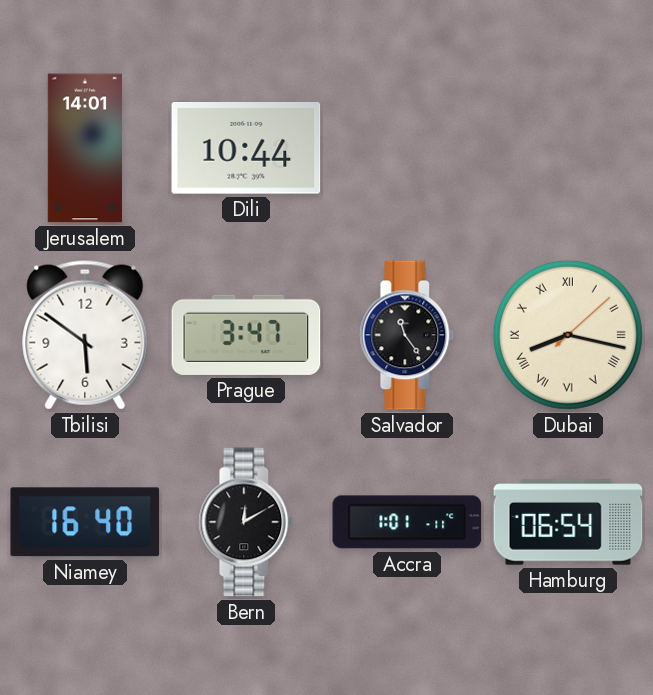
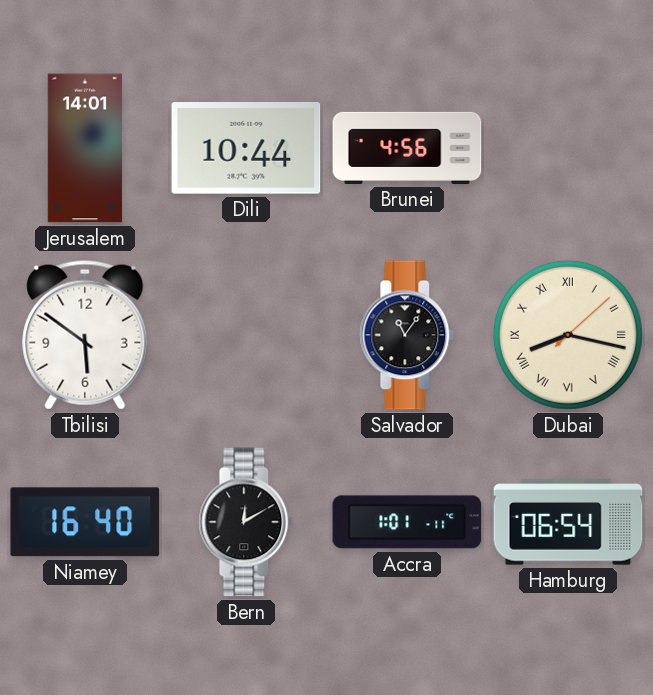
Brunei: none -> 4:56 (407, 148)
Prague: 3:47 -> none (246, 335)
Salvador: 11:24 -> 11:06 (407, 335)
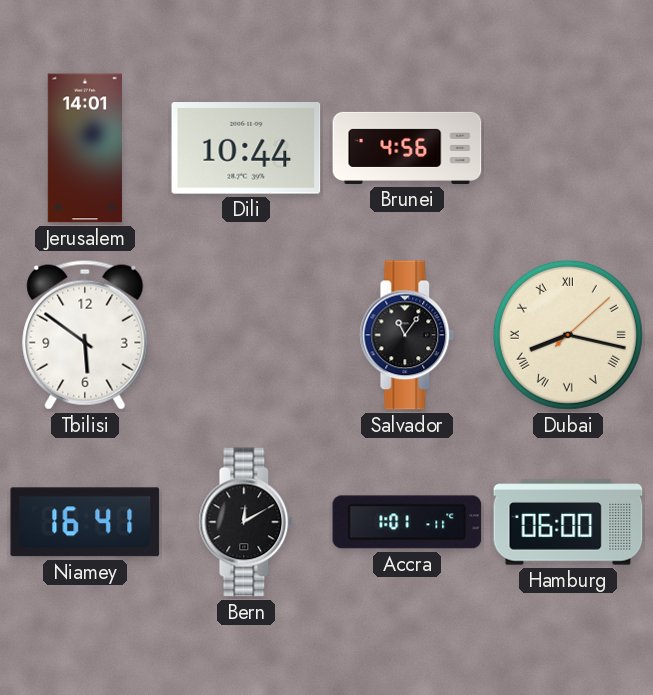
Niamey: 16:40 -> 16:41 (85, 522)
Hamburg: 06:54 -> 06:00 (568, 522)
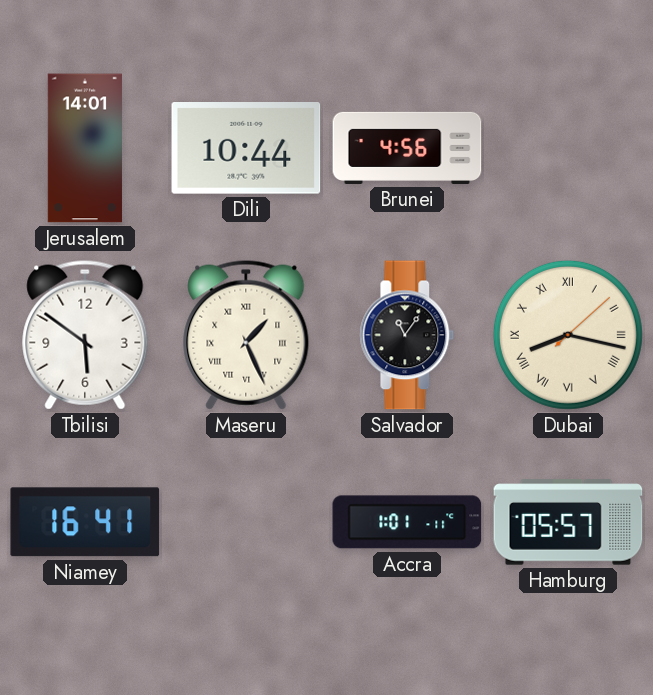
Maseru: none -> 1:26 (246, 335)
Bern: 12:10 -> none (246, 522)
Hamburg: 06:00 -> 05:57 (568, 522)
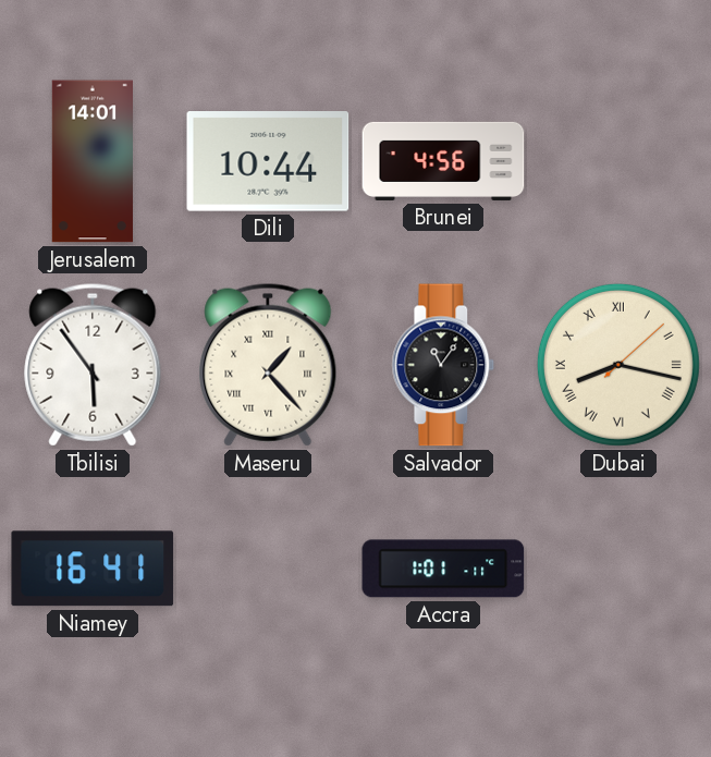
Tbilisi: 5:51 -> 5:54 (93, 365)
Maseru: 1:26 -> 1:23 (268, 365)
Hamburg: 05:57 -> none (568, 522)
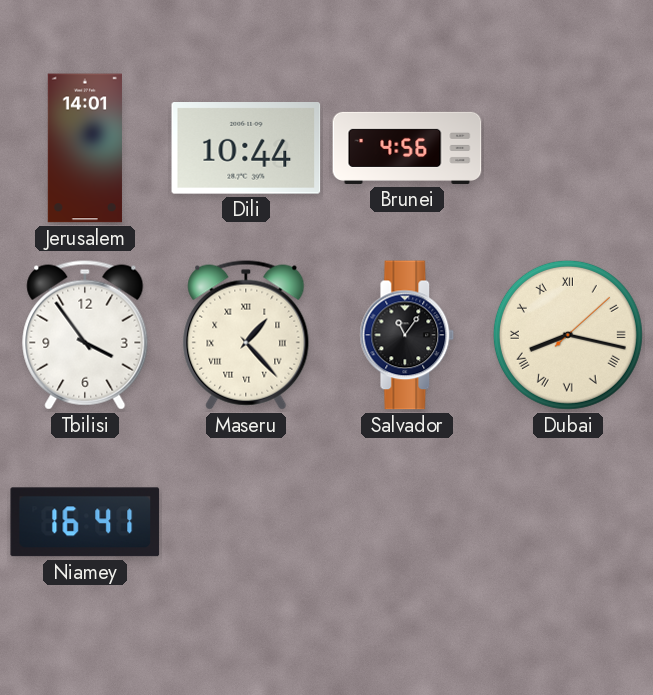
Tbilisi: 5:54 -> 3:54 (85, 335)
Accra: 1:01 -> none (443, 569)
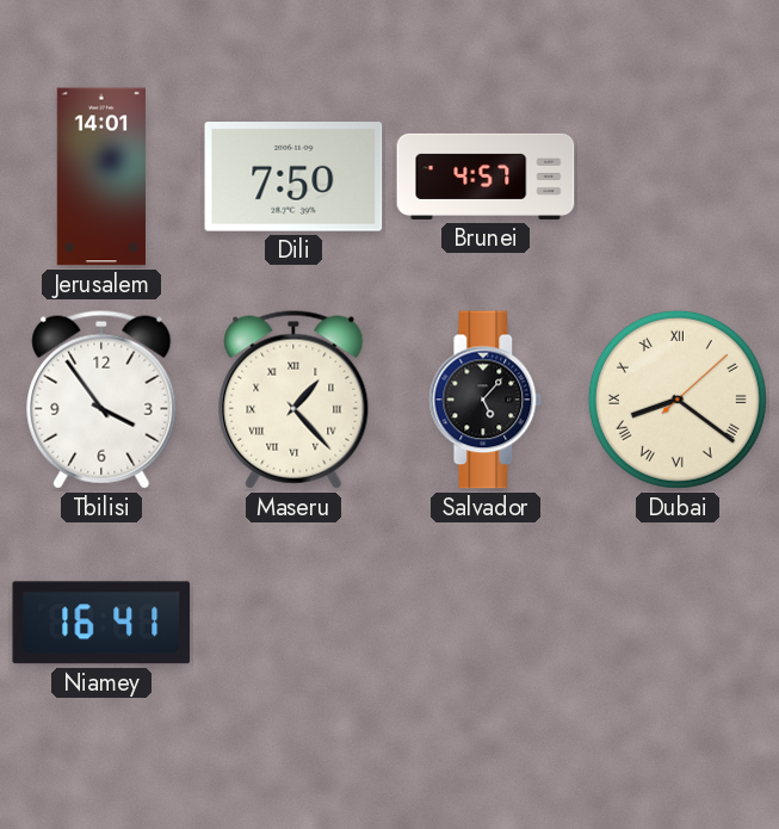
Dili: 10:44 -> 7:50 (293, 177)
Brunei: 4:56 -> 4:57 (486, 177)
Salvador: 11:06 -> 5:07 (486, 400)
Dubai: 8:17 -> 8:21 (678, 400)
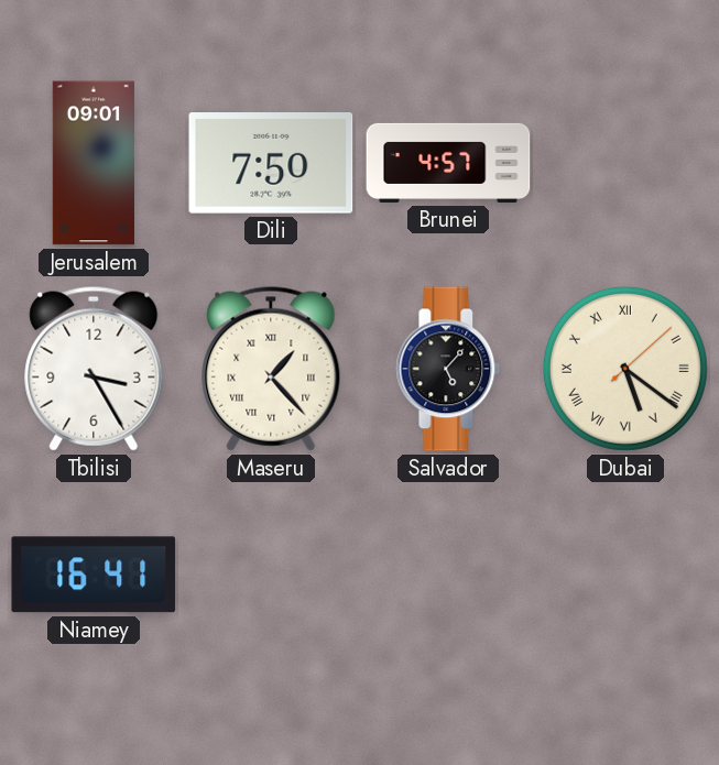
Jerusalem: 14:01 -> 09:01 (94, 163)
Tbilisi: 3:54 -> 3:25 (94, 369)
Dubai: 8:21 -> 5:21 (625, 369)
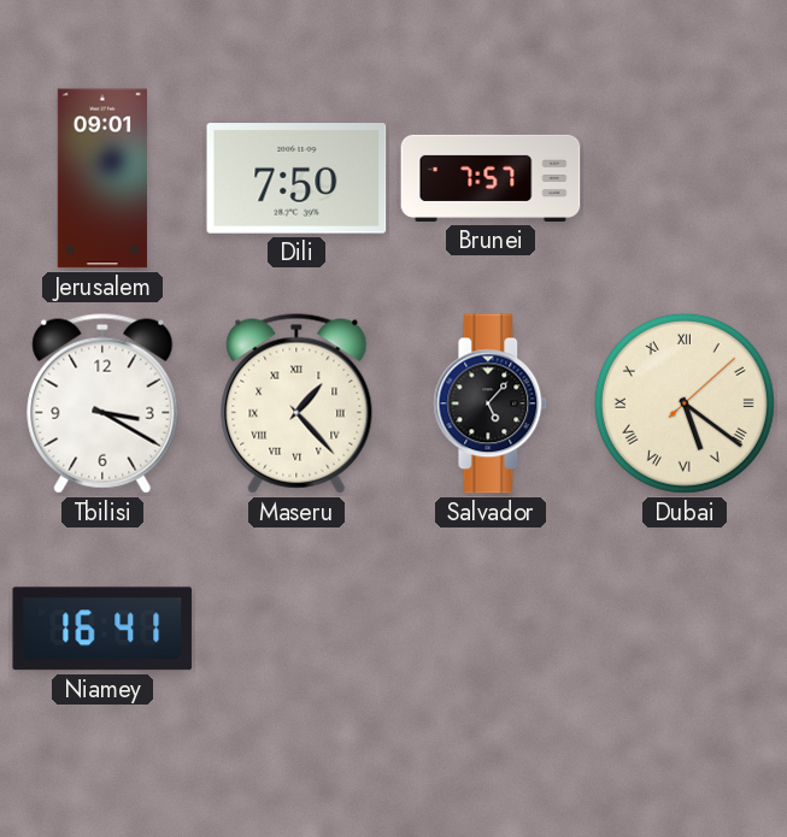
Brunei: 4:57 -> 7:57 (491, 178)
Tbilisi: 3:25 -> 3:20 (102, 403)
